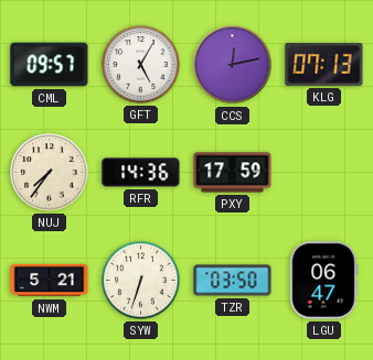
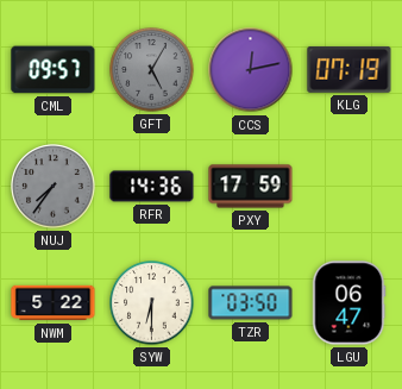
GFT dial: white -> grey (152, 70)
KLG: 07:13 -> 07:19 (350, 69)
NUJ dial: cream -> grey (54, 187)
NWM: 5:21 -> 5:22 (54, 303)
SYW: 6:33 -> 6:30 (152, 303)
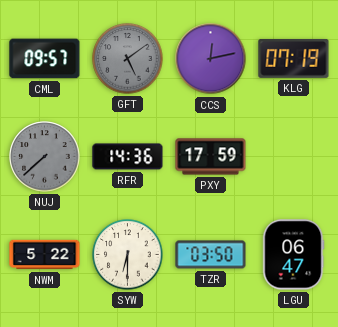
GFT: 5:05 -> 5:09 (128, 59)
NUJ: 7:36 -> 7:38 (45, 157)
